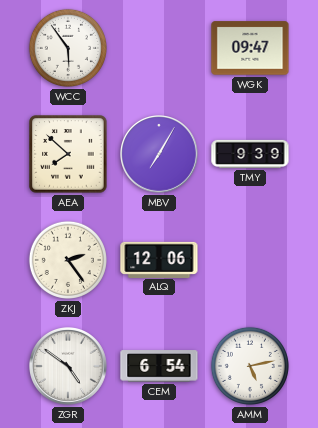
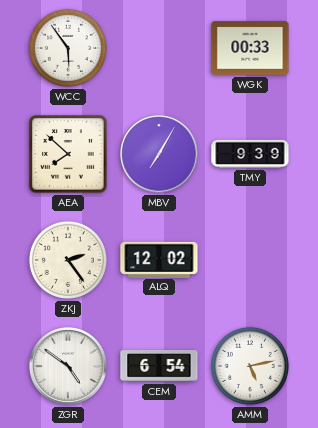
WGK: 09:47 -> 00:33 (250, 48)
ALQ: 12:06 -> 12:02 (159, 259)
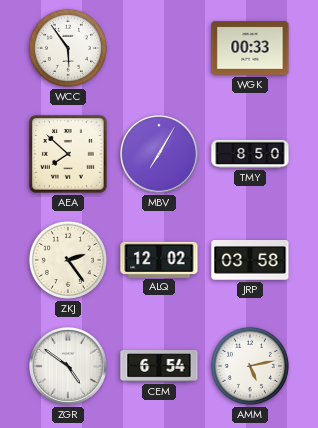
TMY: 9:39 -> 8:50 (250, 154)
JRP: none -> 03:58 (250, 261)
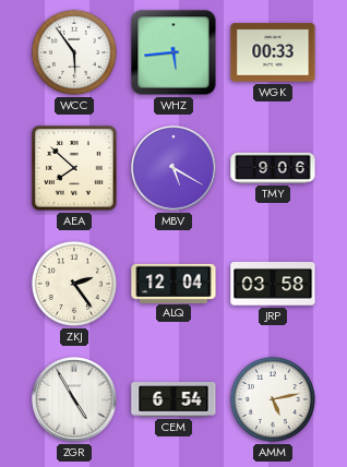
WHZ: none -> 5:44 (174, 52)
MBV: 7:05 -> 5:20 (175, 169)
TMY: 8:50 -> 9:06 (273, 168)
ALQ: 12:02 -> 12:04 (174, 283)
ZGR: 4:51 -> 4:55 (75, 400)
